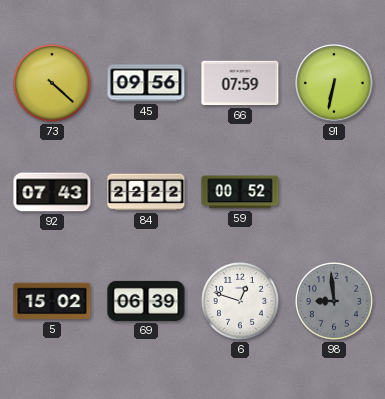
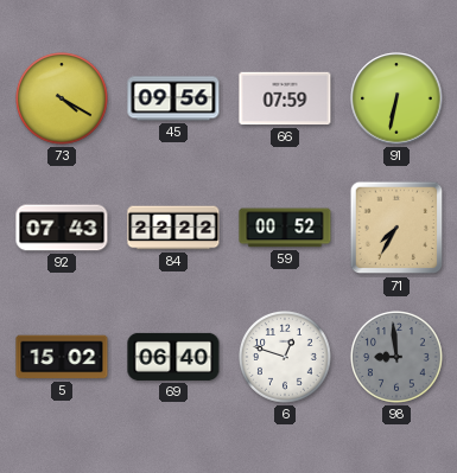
73: 4:22 -> 4:20 (63, 100)
71: none -> 7:35 (396, 228)
69: 06:39 -> 06:40 (173, 357)
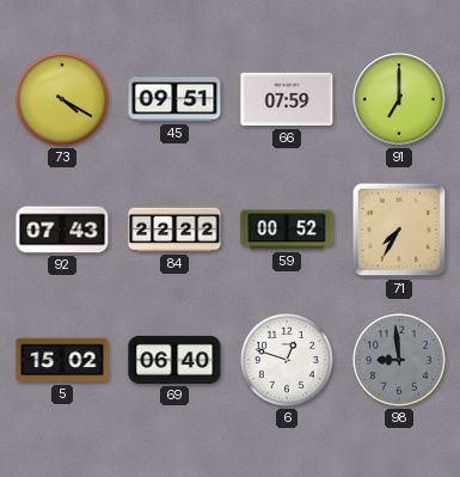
45: 09:56 -> 09:51 (174, 99)
91: 6:32 -> 7:00 (399, 99)
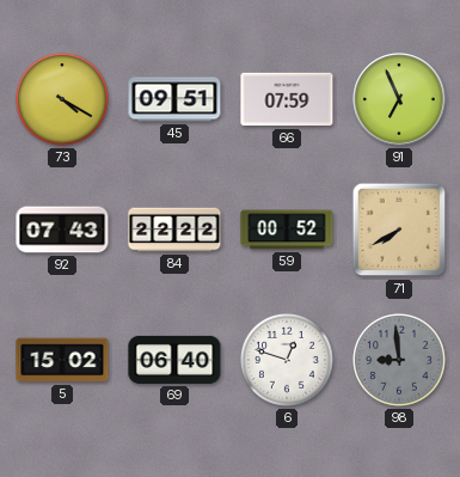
91: 7:00 -> 6:56 (399, 99)
71: 7:35 -> 7:40 (399, 230)
